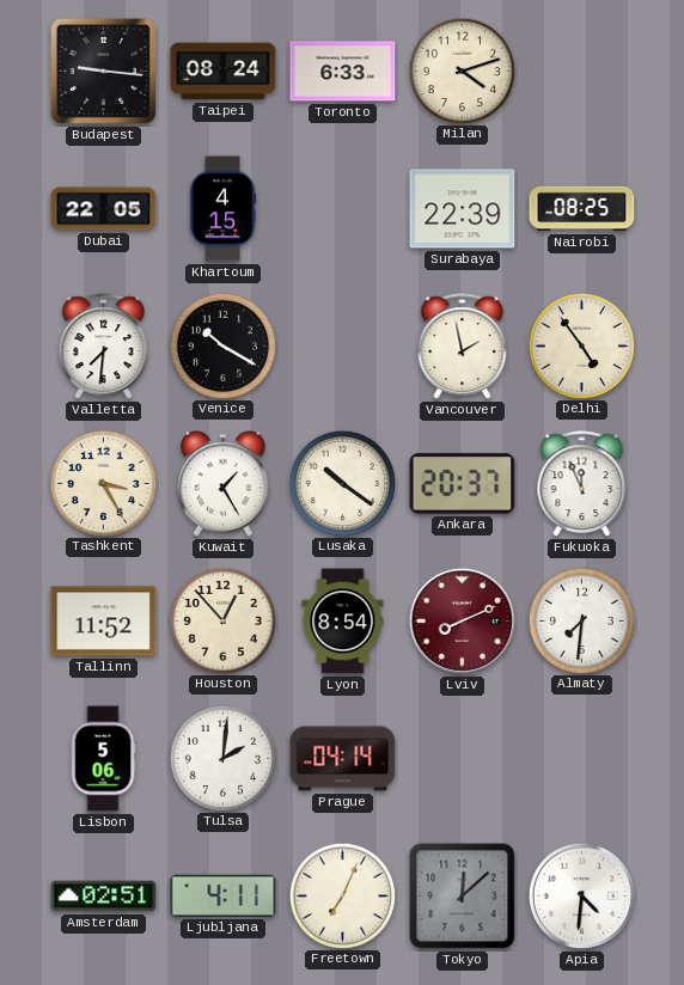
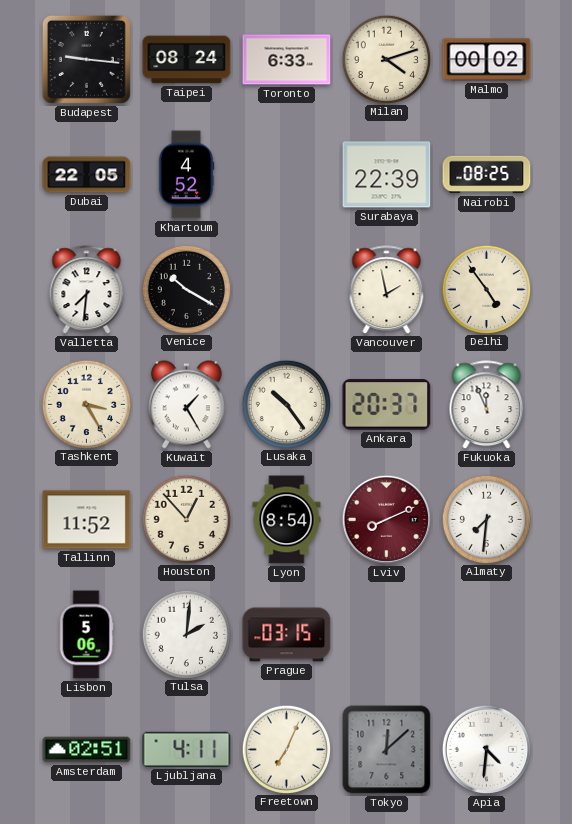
Malmo: none -> 00:02 (487, 60)
Khartoum: 4:15 -> 4:52 (186, 175)
Lusaka: 10:21 -> 10:24 (286, 404)
Prague: 04:14 -> 03:15 (287, 635)
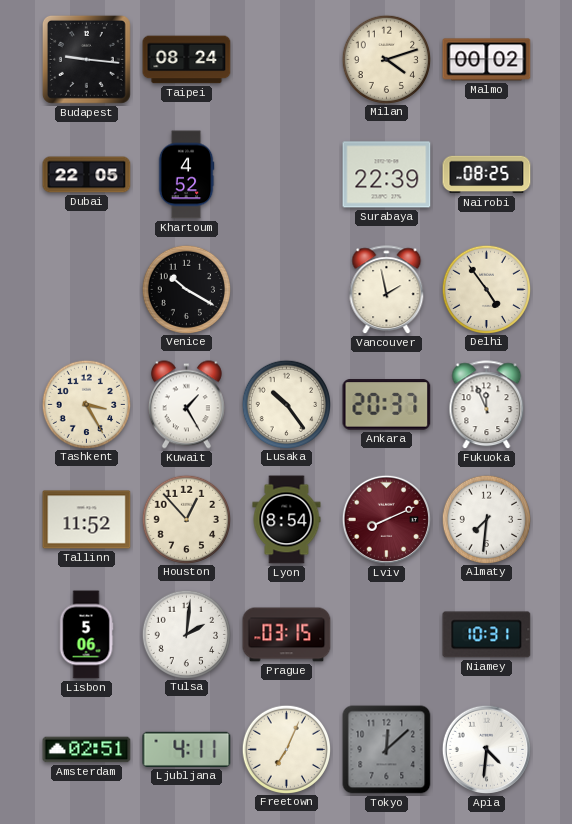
Toronto: 6:33 -> none (287, 60)
Valletta: 7:31 -> none (87, 290)
Niamey: none -> 10:31 (487, 635)
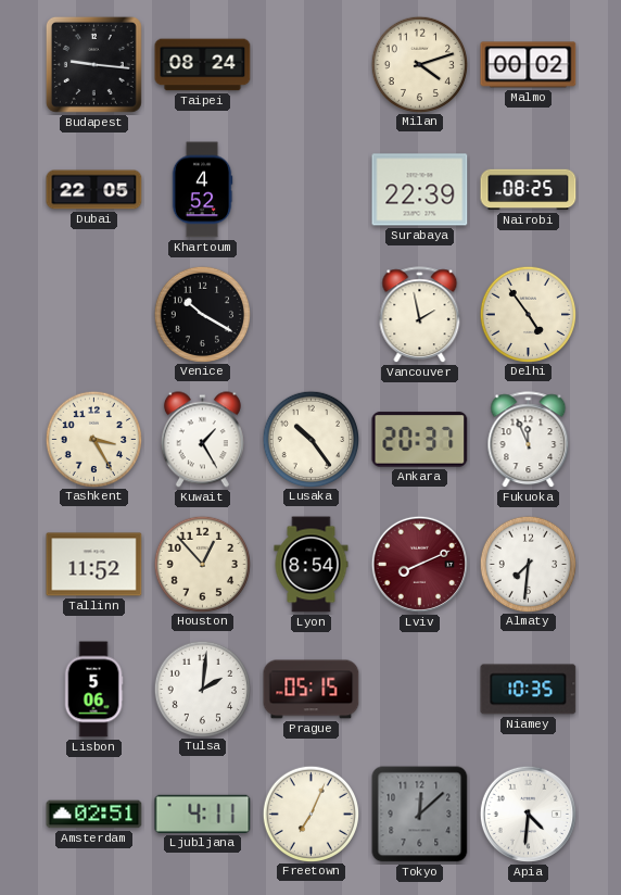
Prague: 03:15 -> 05:15 (312, 690)
Niamey: 10:31 -> 10:35 (529, 690)
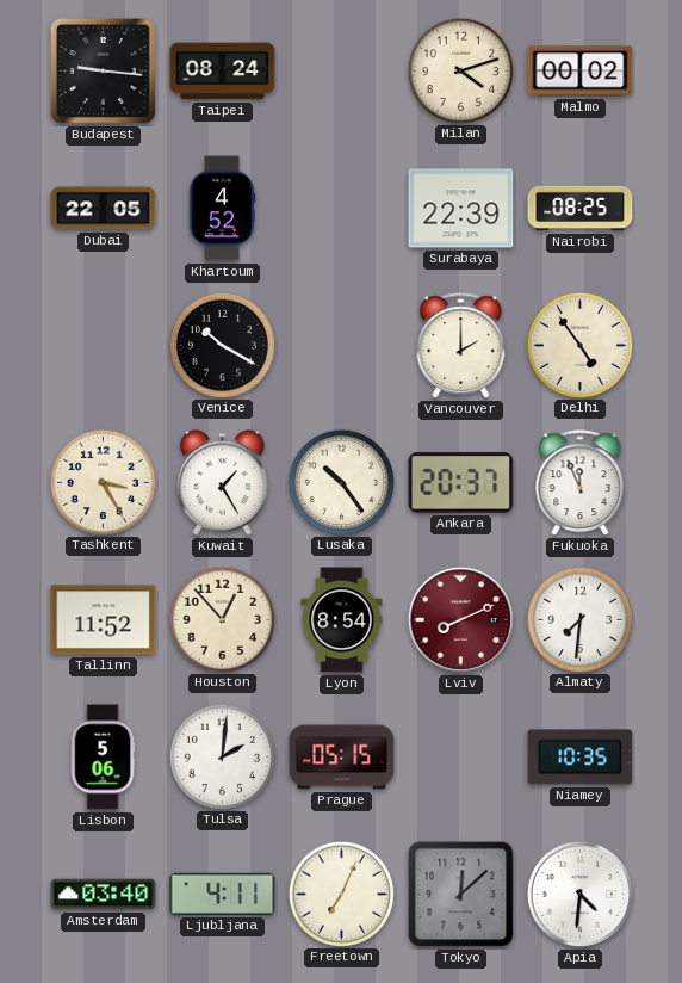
Vancouver: 1:58 -> 2:00 (461, 346)
Amsterdam: 02:51 -> 03:40 (104, 895)
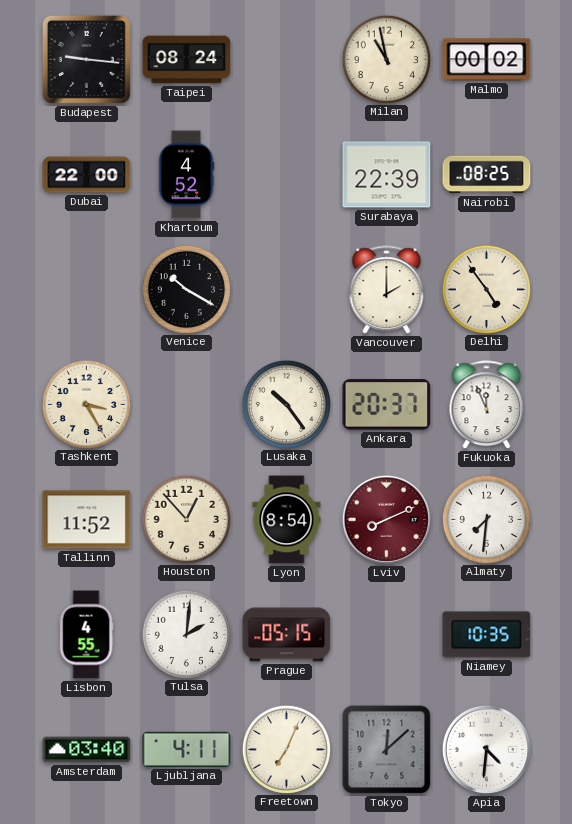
Milan: 4:12 -> 10:58 (386, 59)
Dubai: 22:05 -> 22:00 (87, 175)
Kuwait: 1:25 -> none (222, 483)
Lisbon: 5:06 -> 4:55 (86, 635)
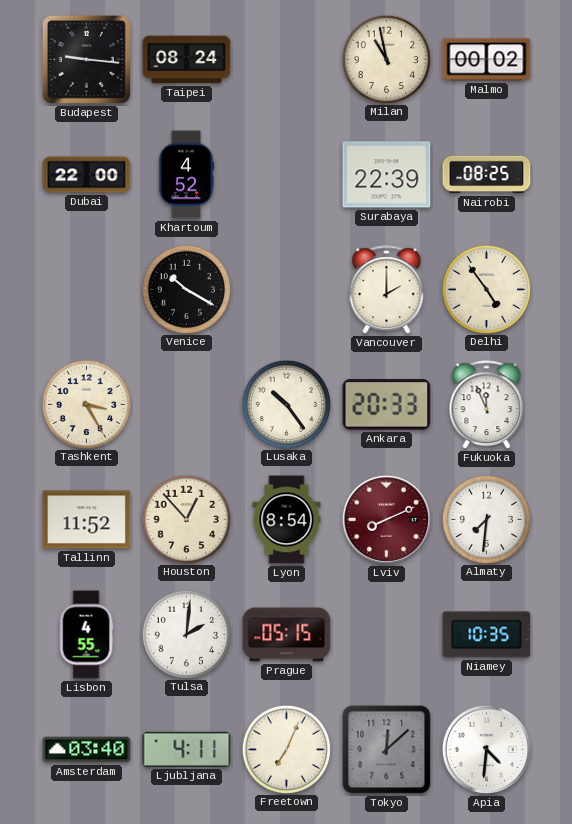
Ankara: 20:37 -> 20:33 (387, 405)
